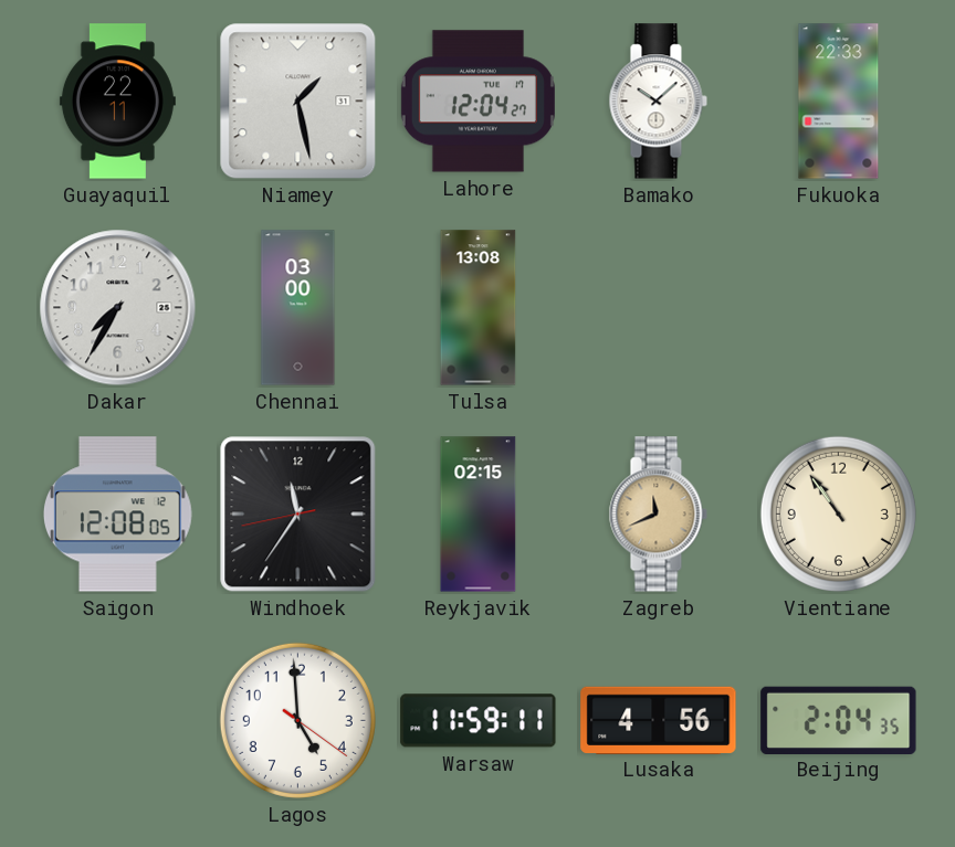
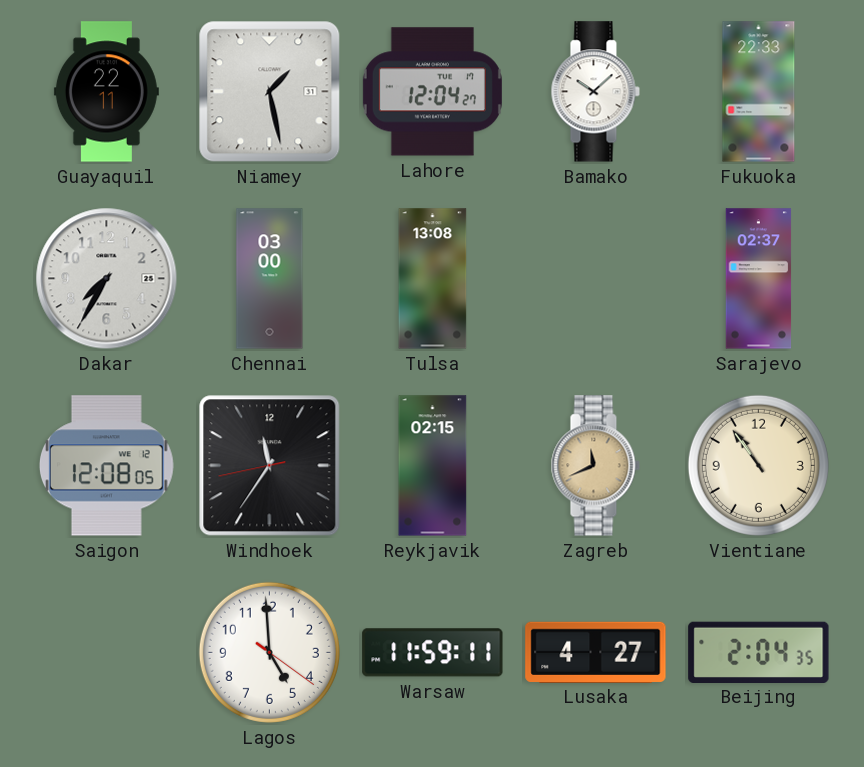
Sarajevo: none -> 02:37 (759, 279)
Lusaka: 4:56 -> 4:27 (596, 652)
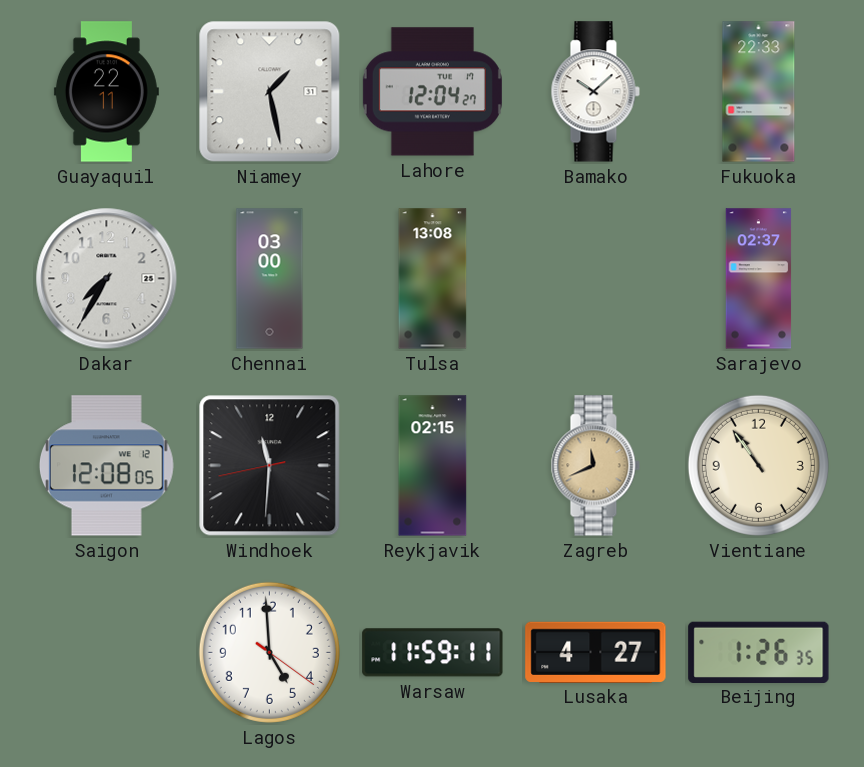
Windhoek: 11:35 -> 11:30 (270, 466)
Beijing: 2:04 -> 1:26 (759, 652)
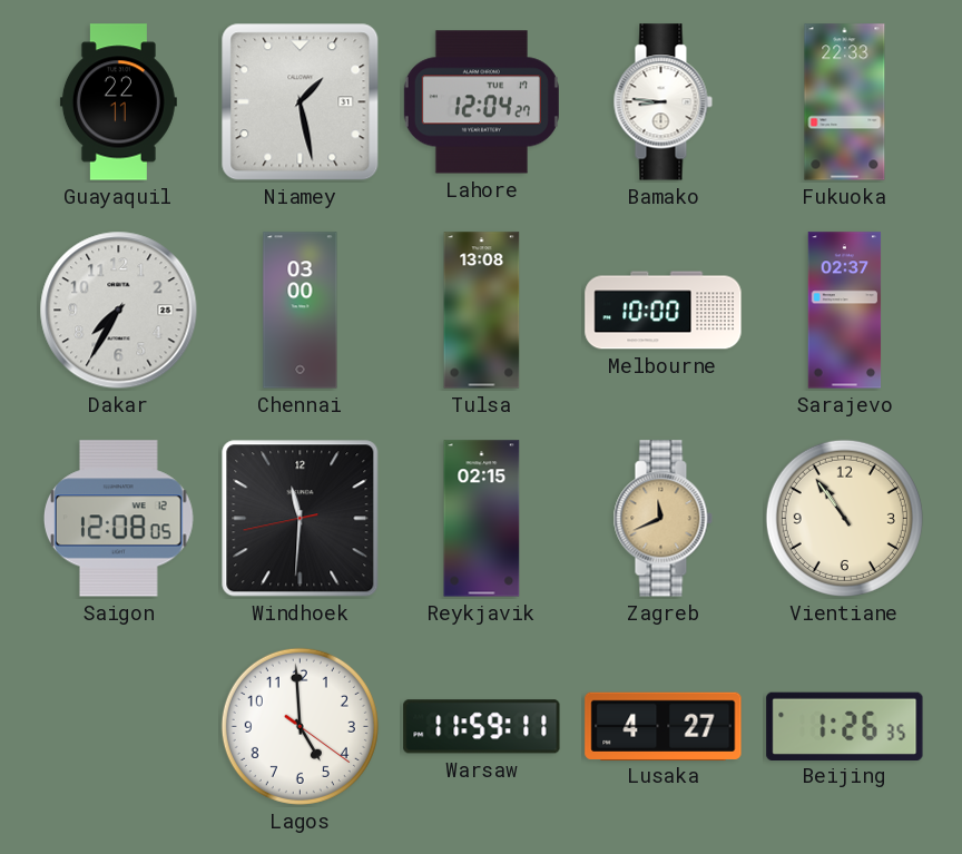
Bamako: 10:08 -> 8:46 (662, 102)
Melbourne: none -> 10:00 (664, 311)
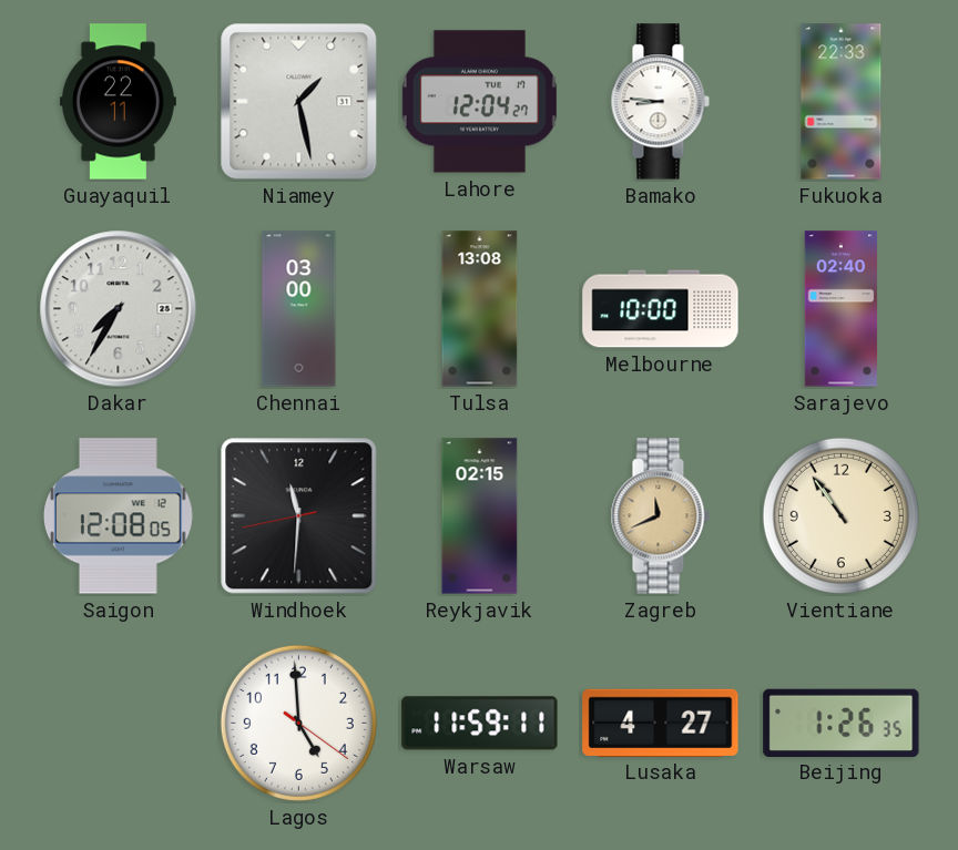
Sarajevo: 02:37 -> 02:40 (842, 309)
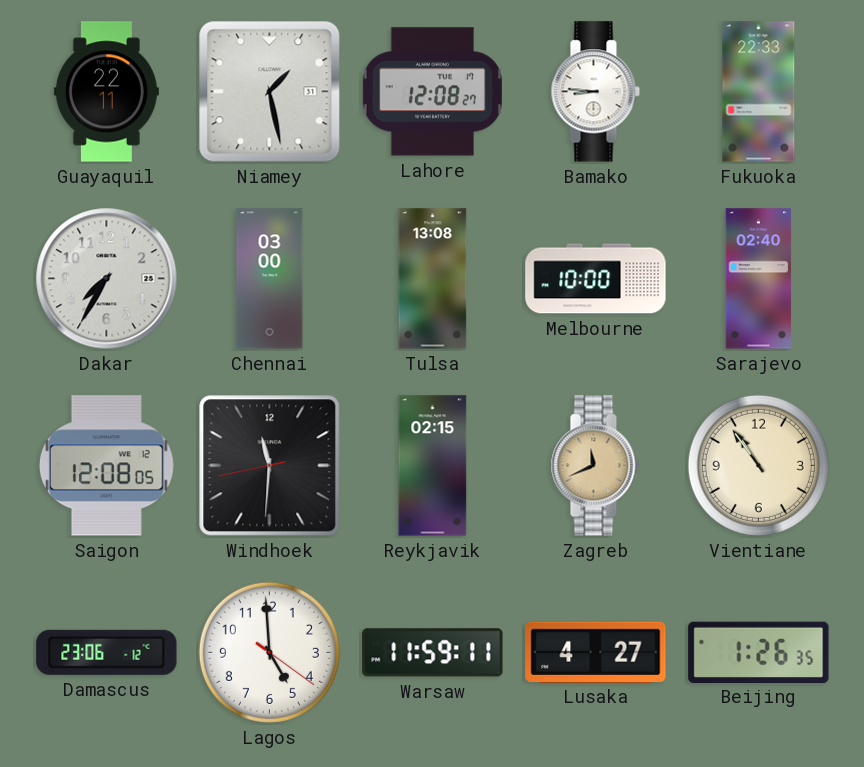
Lahore: 12:04 -> 12:08 (432, 92)
Damascus: none -> 23:06 (107, 652)
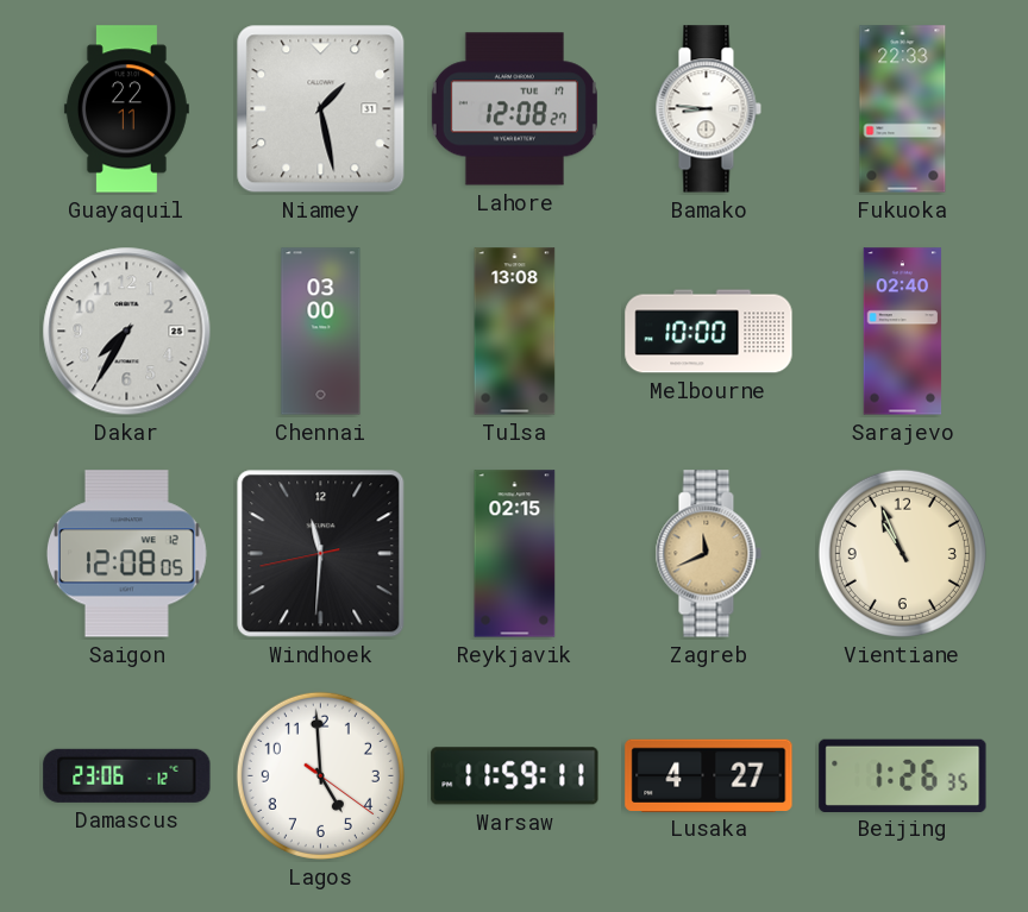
Vientiane: 10:54 -> 10:56 (902, 553)
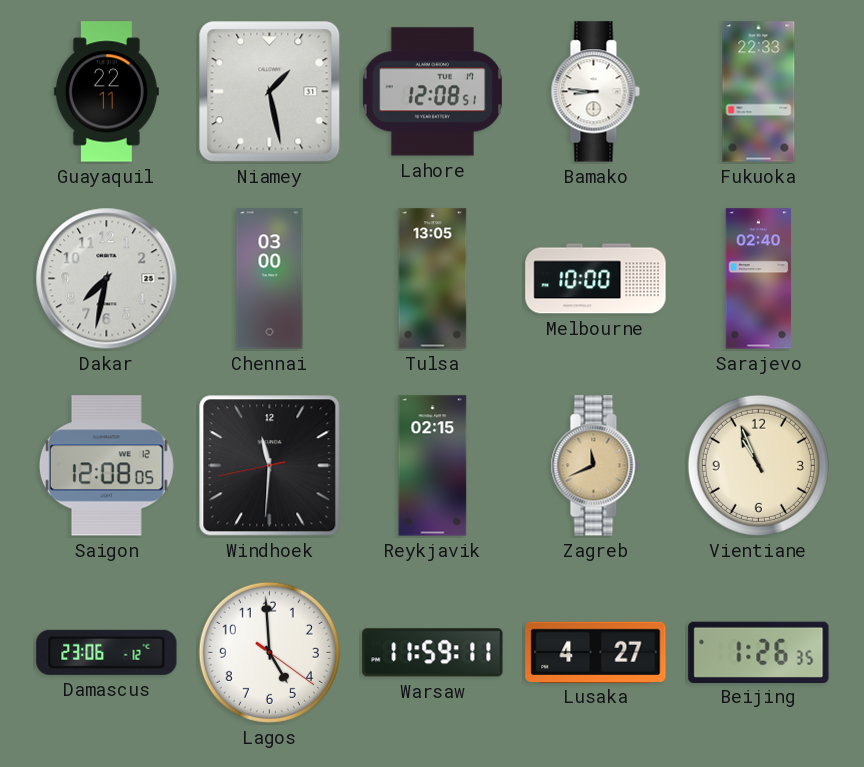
Lahore: 12:08:27 -> 12:08:51 (432, 92)
Dakar: 7:35 -> 7:32 (107, 279)
Tulsa: 13:08 -> 13:05 (433, 279)
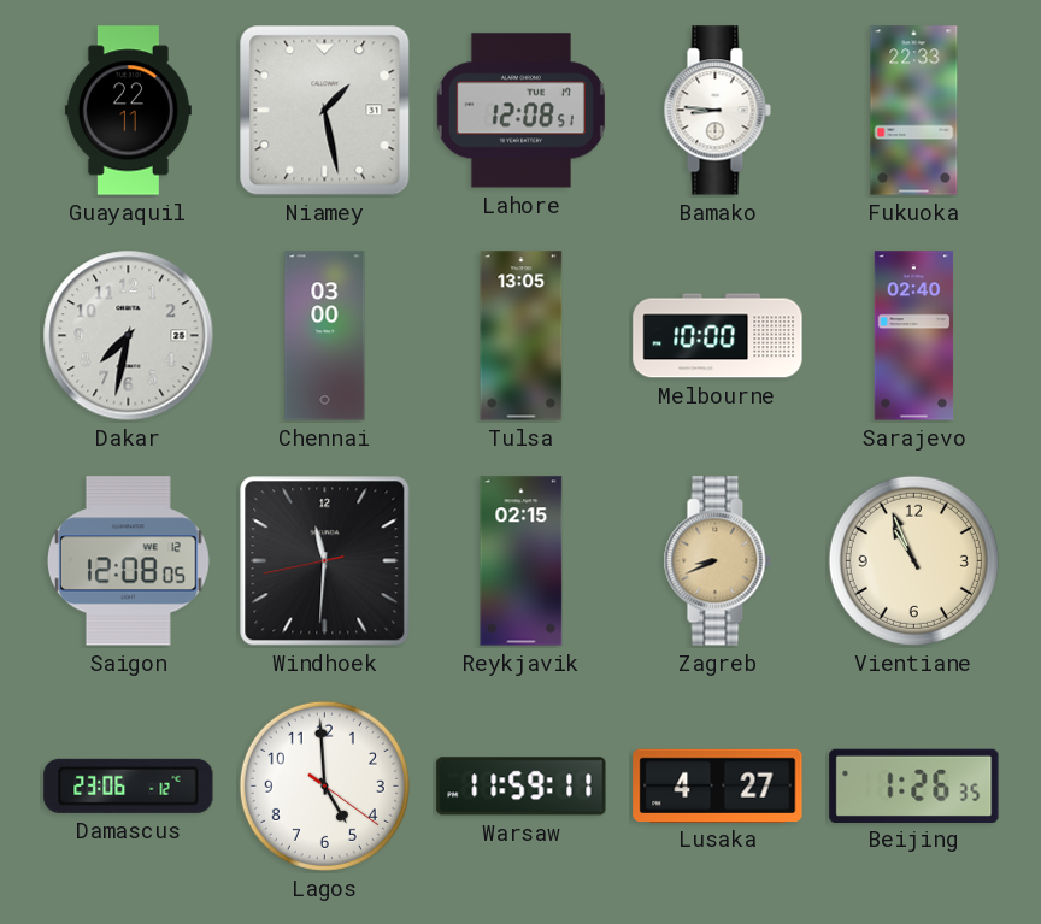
Zagreb: 11:41 -> 8:41 (717, 561)
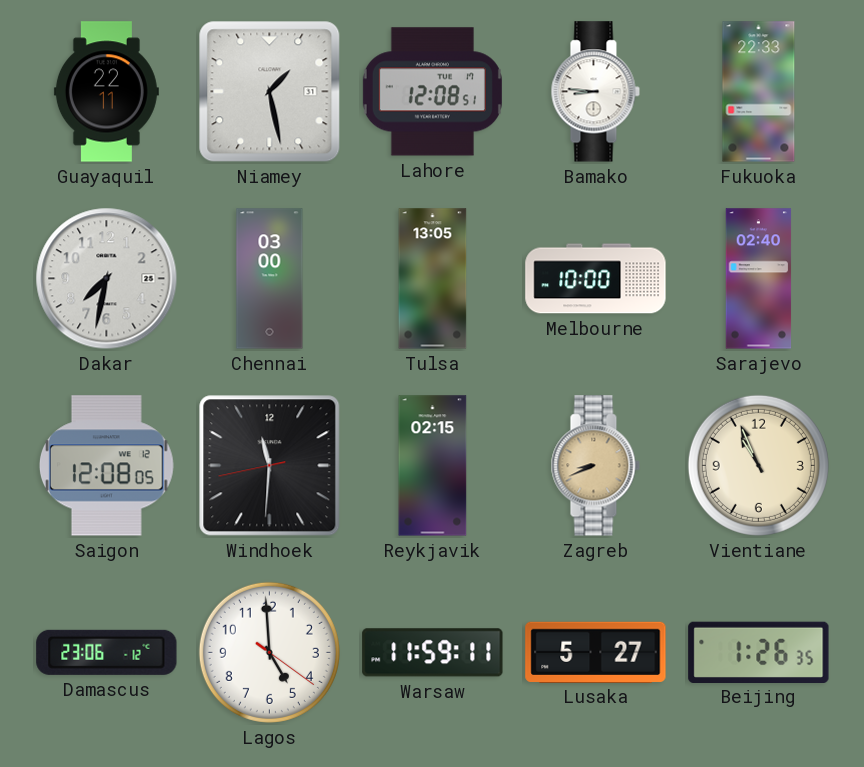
Lusaka: 4:27 -> 5:27 (596, 652)
